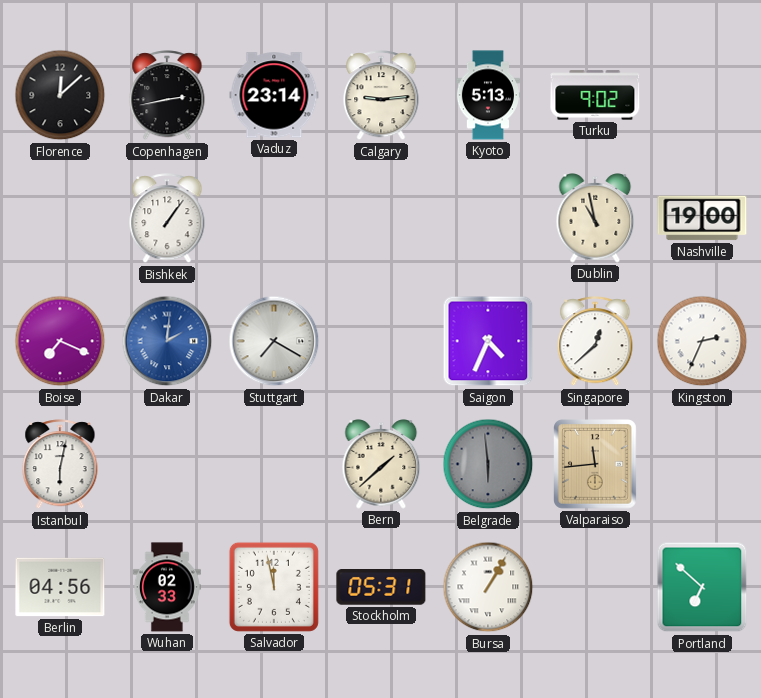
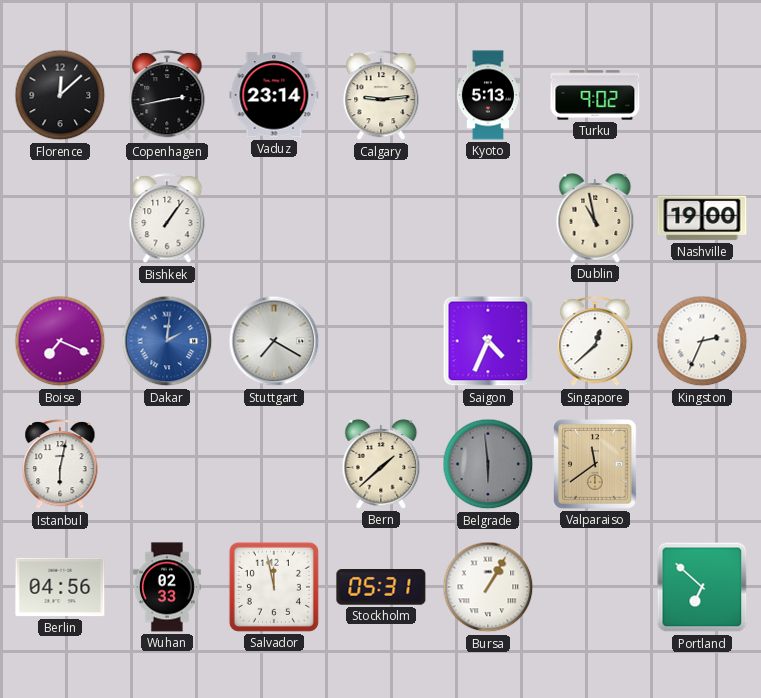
Valparaiso: 11:44 -> 11:39 (596, 464)
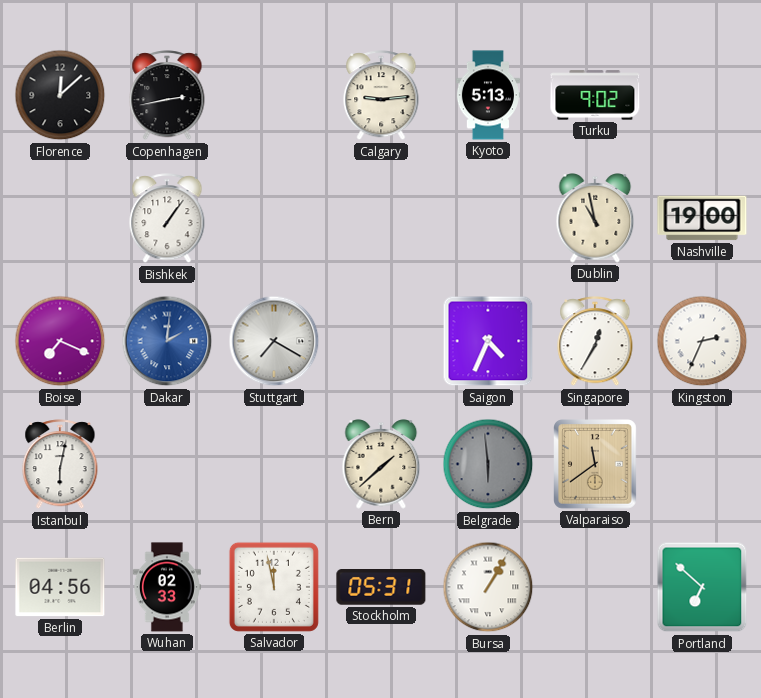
Vaduz: 23:14 -> none (274, 95)
Singapore: 12:38 -> 12:35 (595, 342)
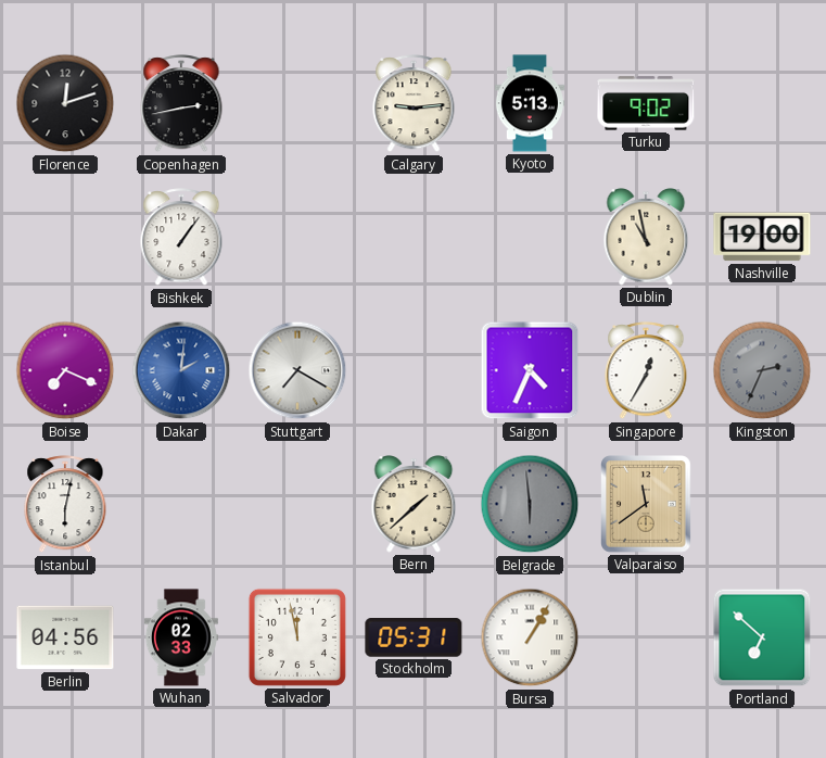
Florence: 12:08 -> 12:12 (65, 103)
Kingston dial: white -> grey (762, 370)
